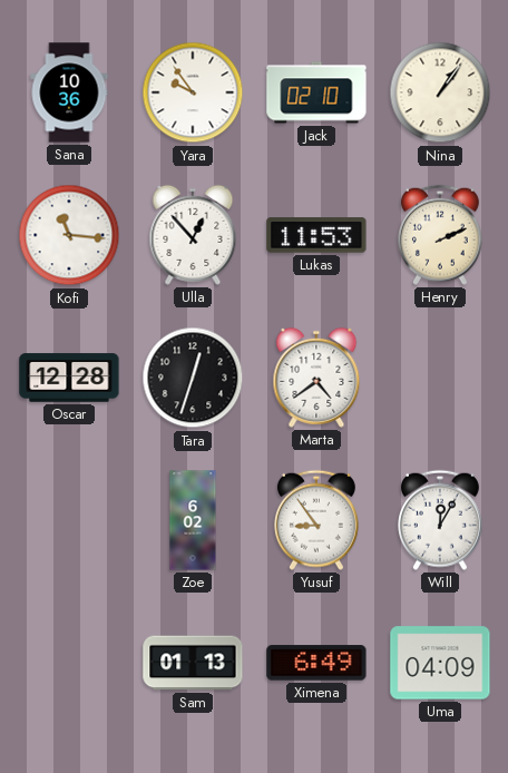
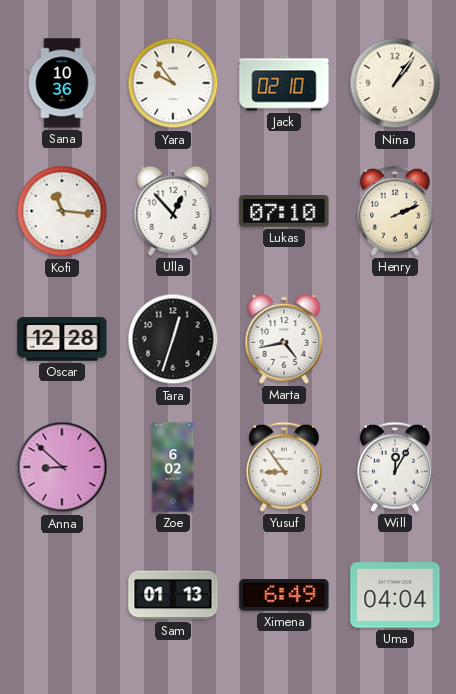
Lukas: 11:53 -> 07:10 (284, 211)
Marta: 4:39 -> 4:43 (284, 339)
Anna: none -> 8:52 (62, 467)
Uma: 04:09 -> 04:04 (395, 595)
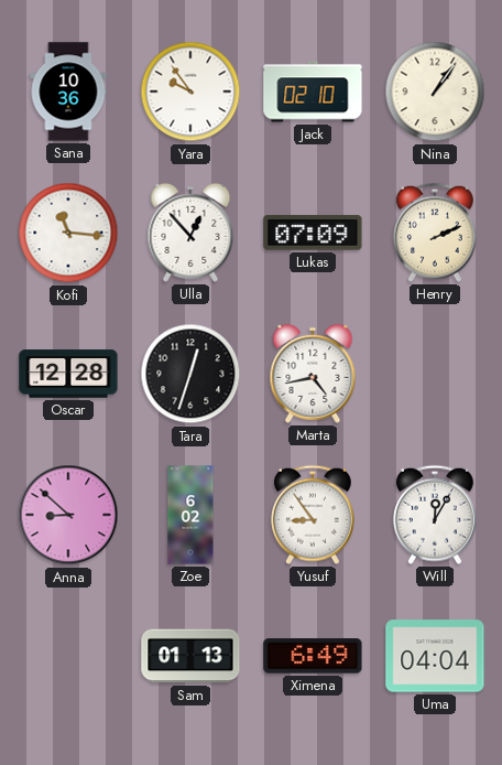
Lukas: 07:10 -> 07:09 (313, 233)
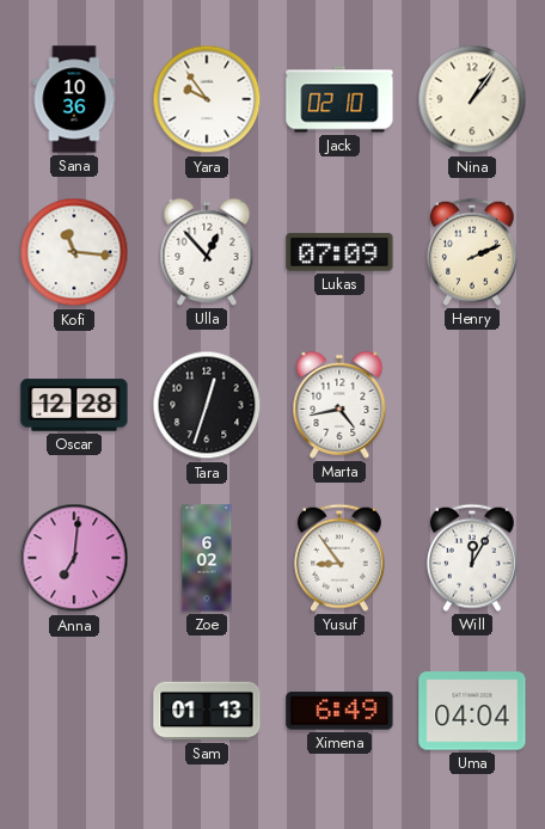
Anna: 8:52 -> 7:01 (74, 558)
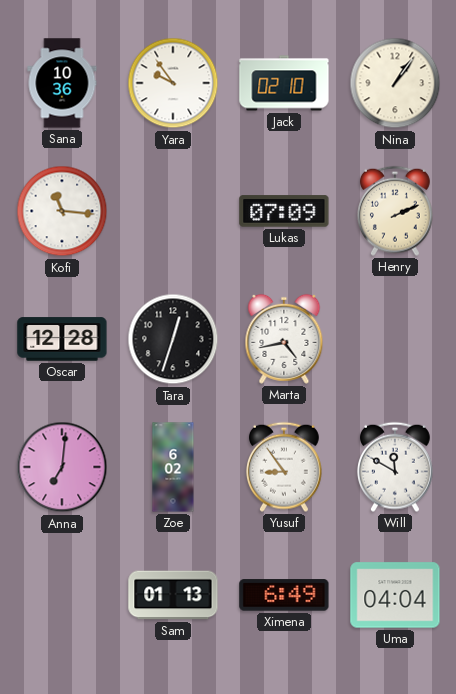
Ulla: 12:53 -> none (207, 252)
Will: 12:05 -> 11:50 (395, 467)
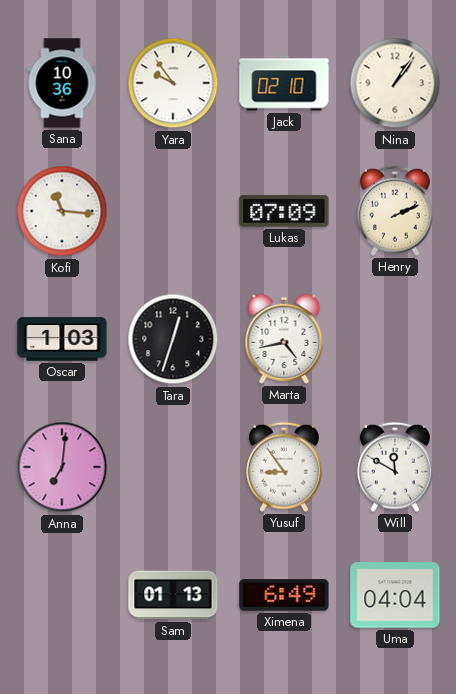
Oscar: 12:28 -> 1:03 (62, 339)
Zoe: 6:02 -> none (173, 467)
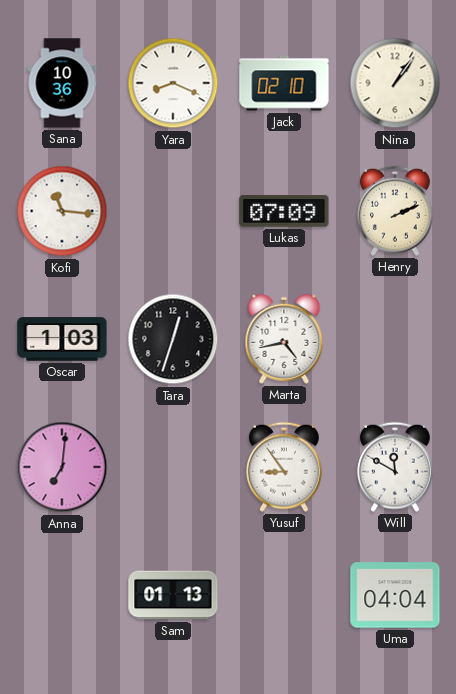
Yara: 9:54 -> 8:19 (173, 83)
Ximena: 6:49 -> none (284, 595)
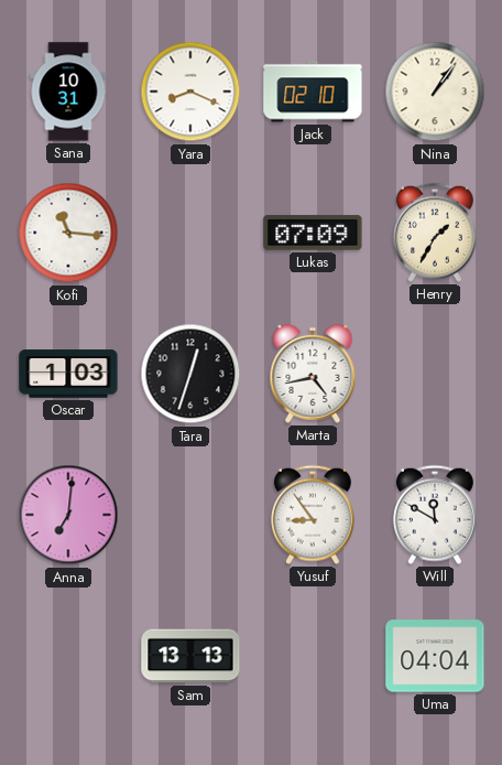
Sana: 10:36 -> 10:31 (68, 91)
Henry: 2:11 -> 1:35 (435, 233)
Sam: 01:13 -> 13:13 (190, 656)
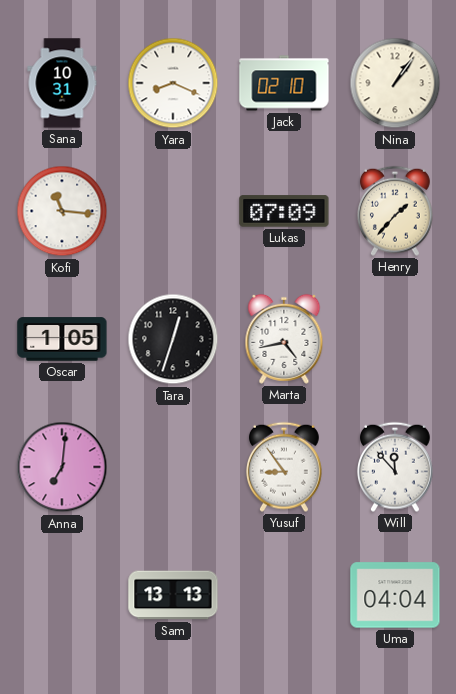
Henry: 1:35 -> 1:37 (395, 211)
Oscar: 1:03 -> 1:05 (62, 339)
Will: 11:50 -> 11:53 (395, 467)
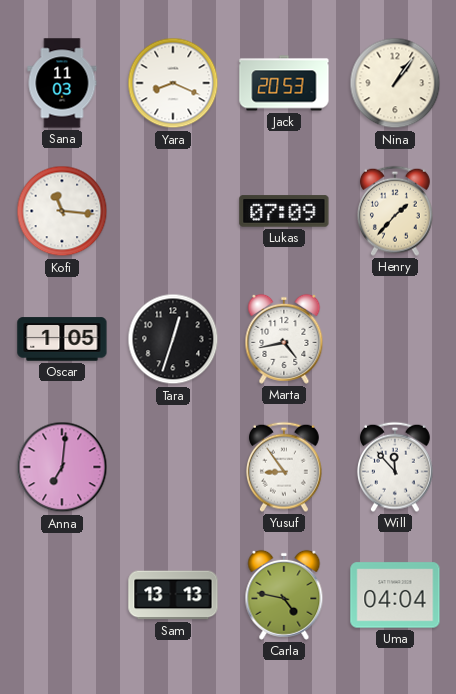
Sana: 10:31 -> 11:03 (62, 83)
Jack: 02:10 -> 20:53 (284, 83)
Carla: none -> 4:47 (284, 595)
